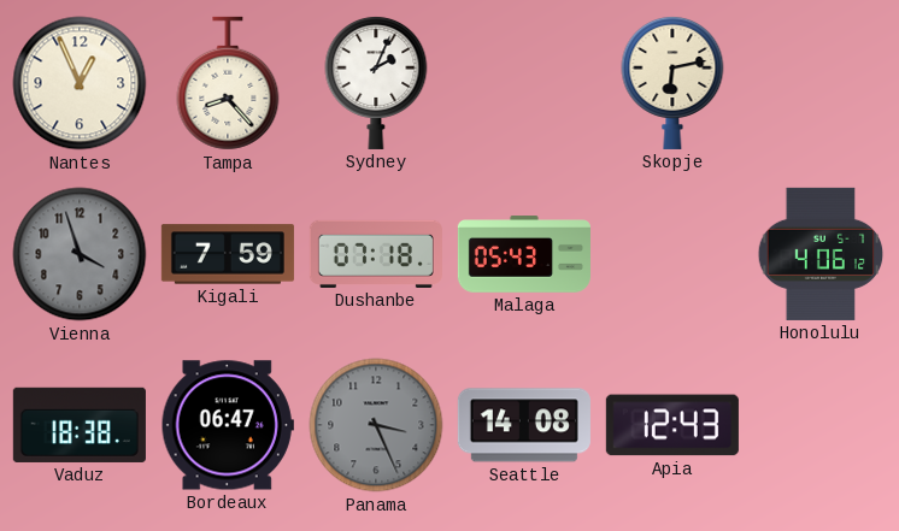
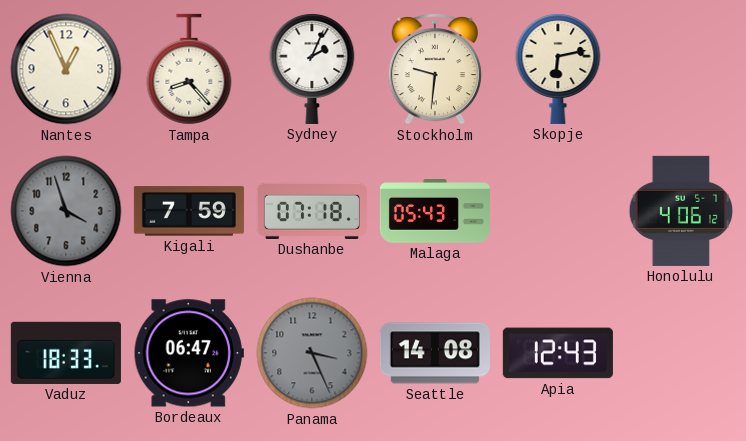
Stockholm: none -> 9:31 (435, 69)
Vaduz: 18:38 -> 18:33 (66, 353)
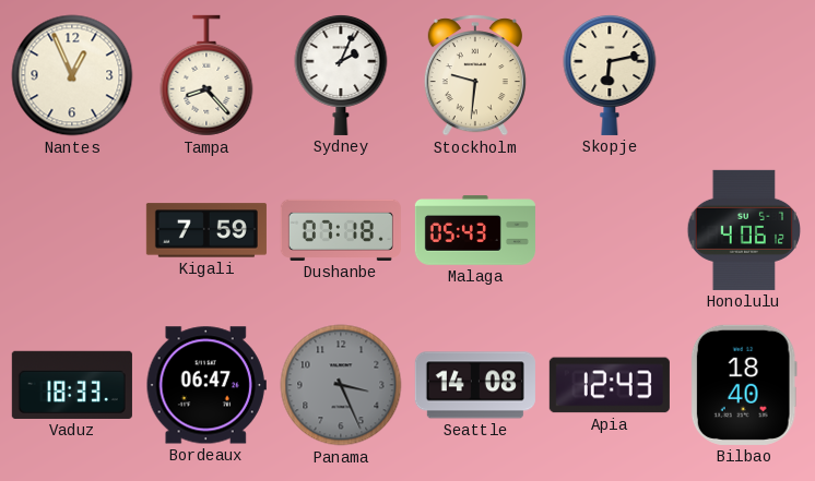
Vienna: 3:57 -> none (66, 211)
Bilbao: none -> 18:40 (744, 385)
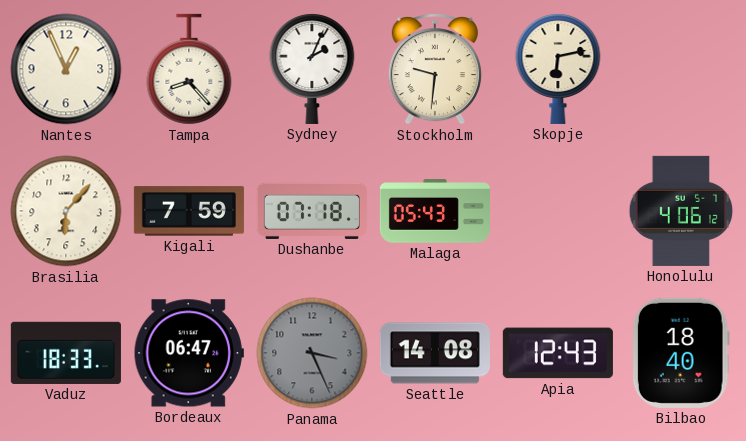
Brasilia: none -> 6:07 (66, 211)
